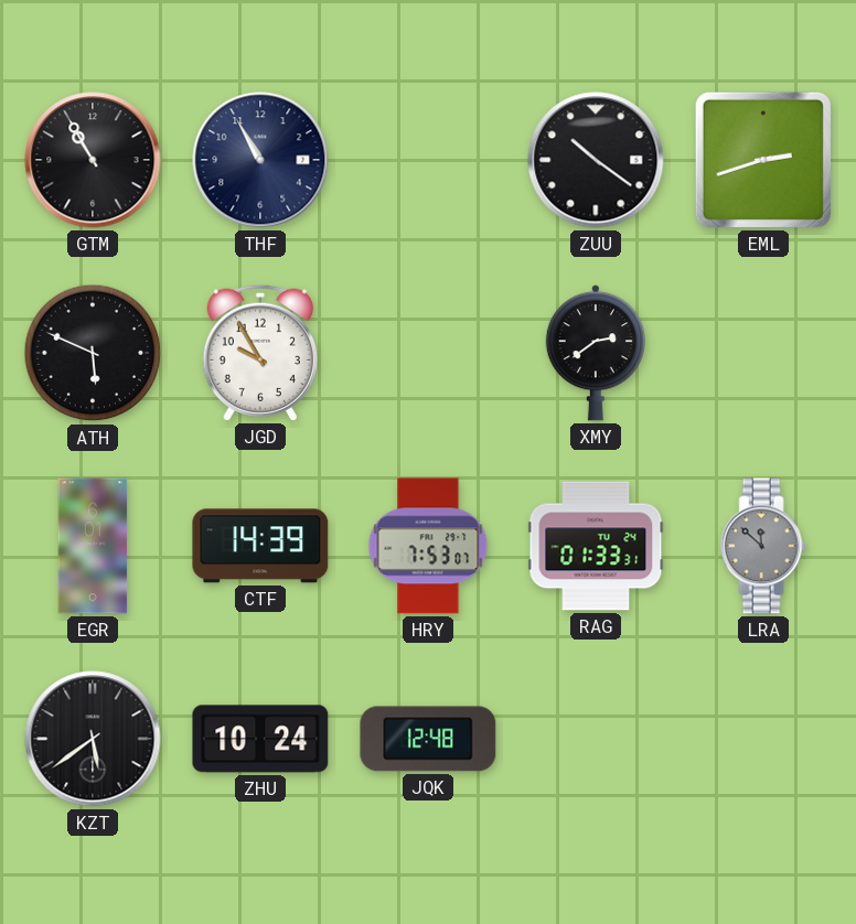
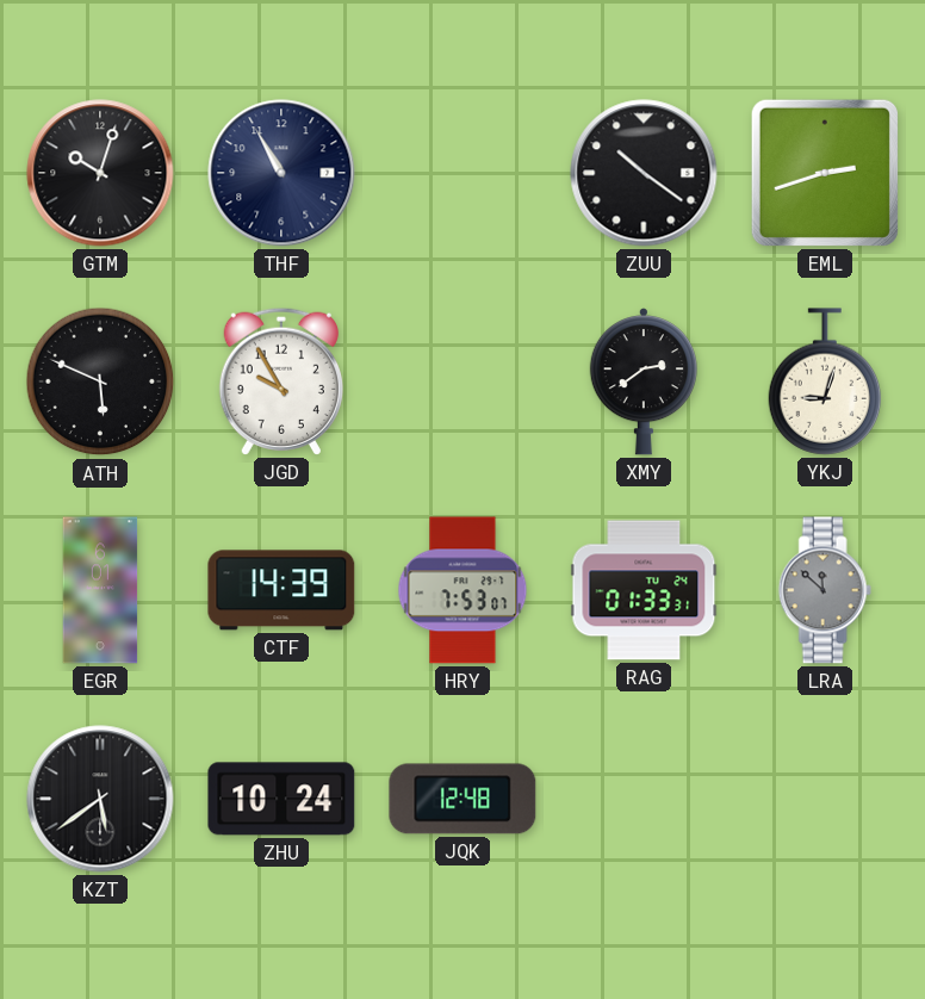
GTM: 10:55 -> 10:03 (100, 173)
YKJ: none -> 9:03 (825, 381)
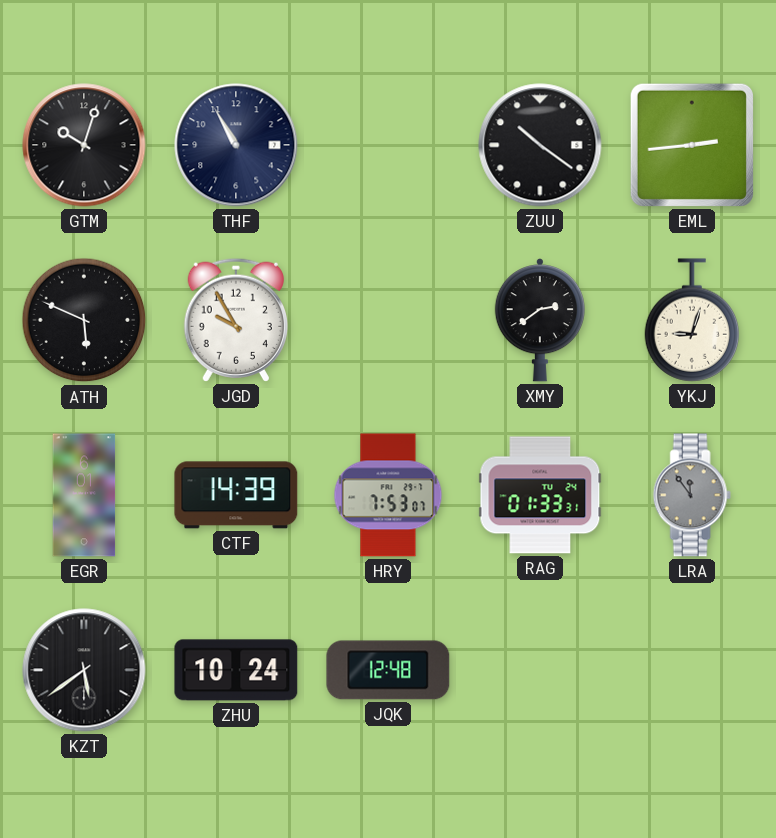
EML: 2:42 -> 2:44 (692, 145)
LRA: 11:52 -> 11:54 (692, 495)
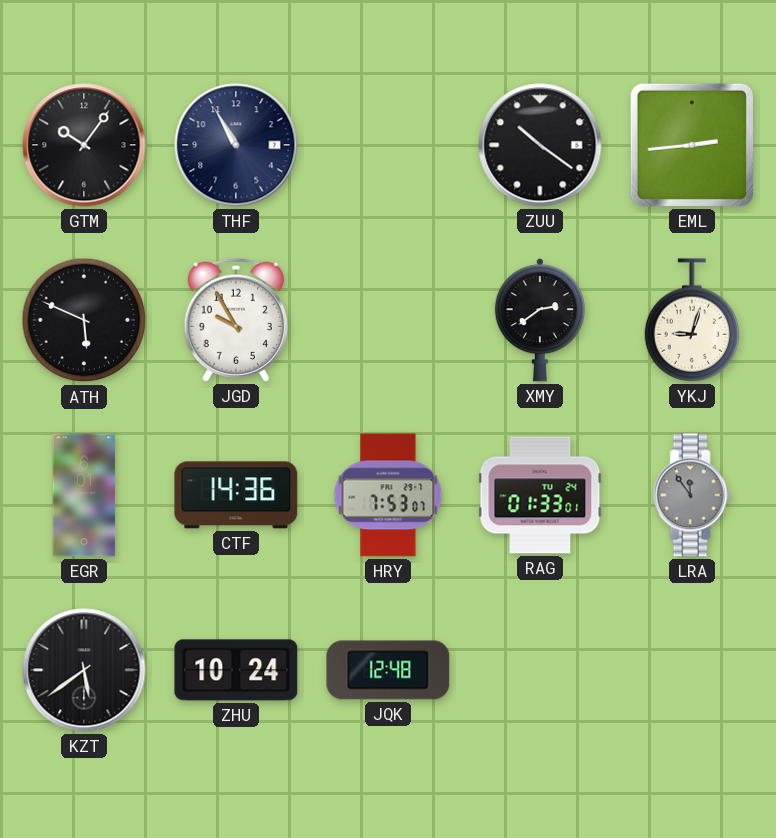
GTM: 10:03 -> 10:06 (84, 145)
CTF: 14:39 -> 14:36 (236, 495)
RAG: 01:33:31 -> 01:33:01 (540, 495)
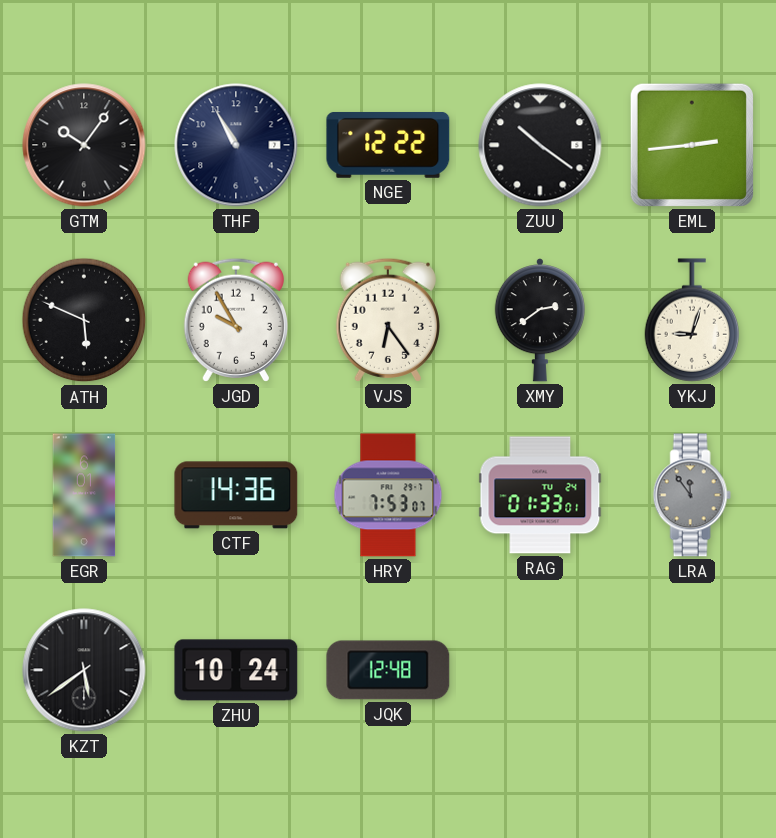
NGE: none -> 12:22 (388, 145)
VJS: none -> 6:24 (388, 320)
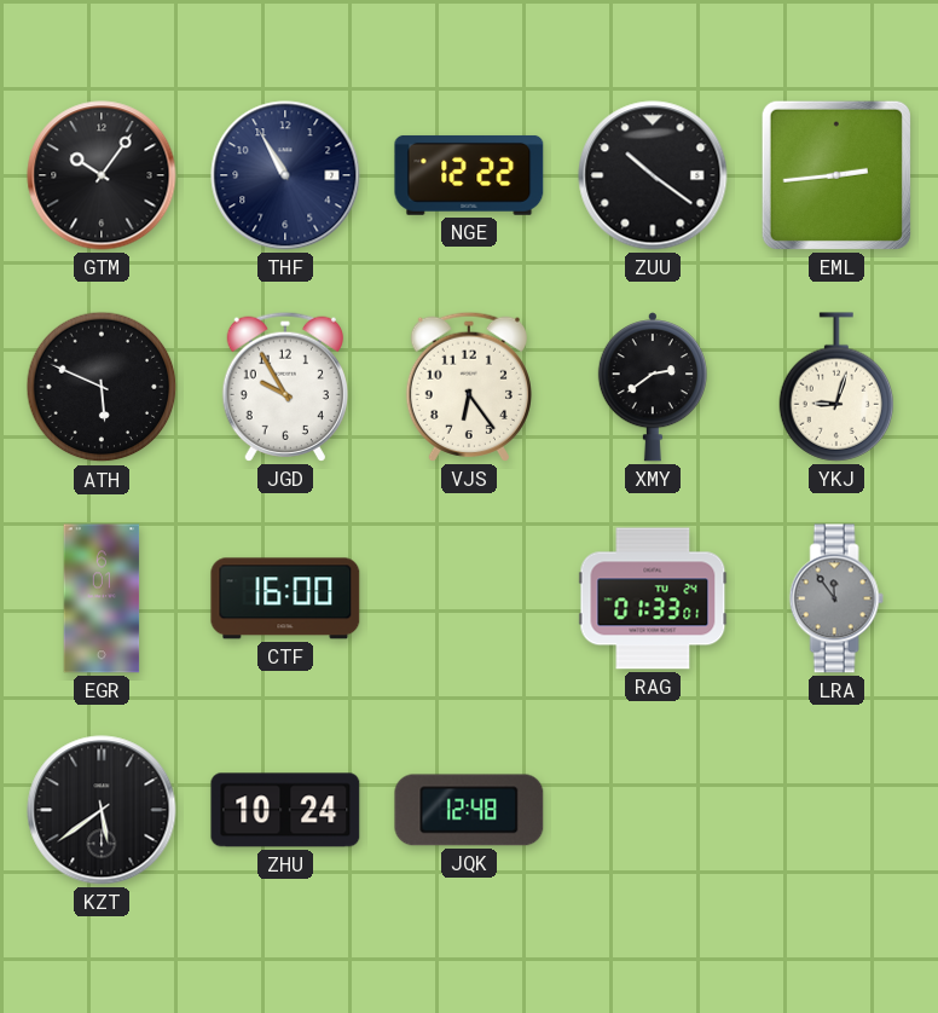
CTF: 14:36 -> 16:00 (285, 598)
HRY: 7:53 -> none (388, 495)
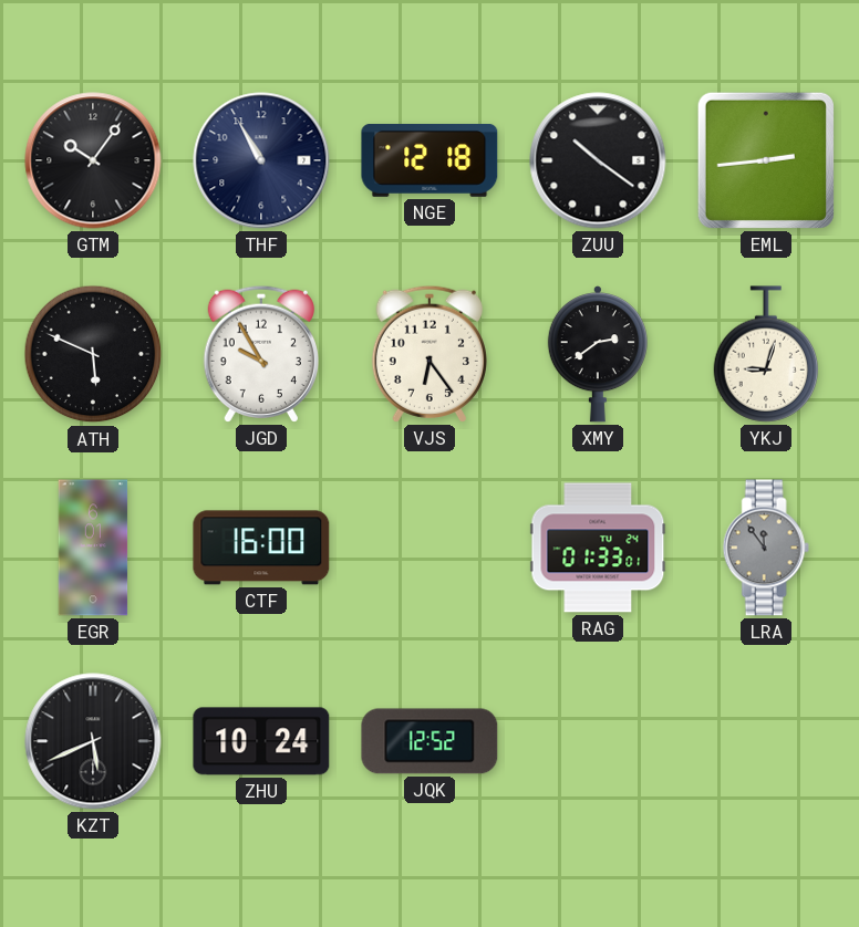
NGE: 12:22 -> 12:18 (429, 160)
KZT: 5:39 -> 5:41 (93, 741)
JQK: 12:48 -> 12:52 (429, 741)
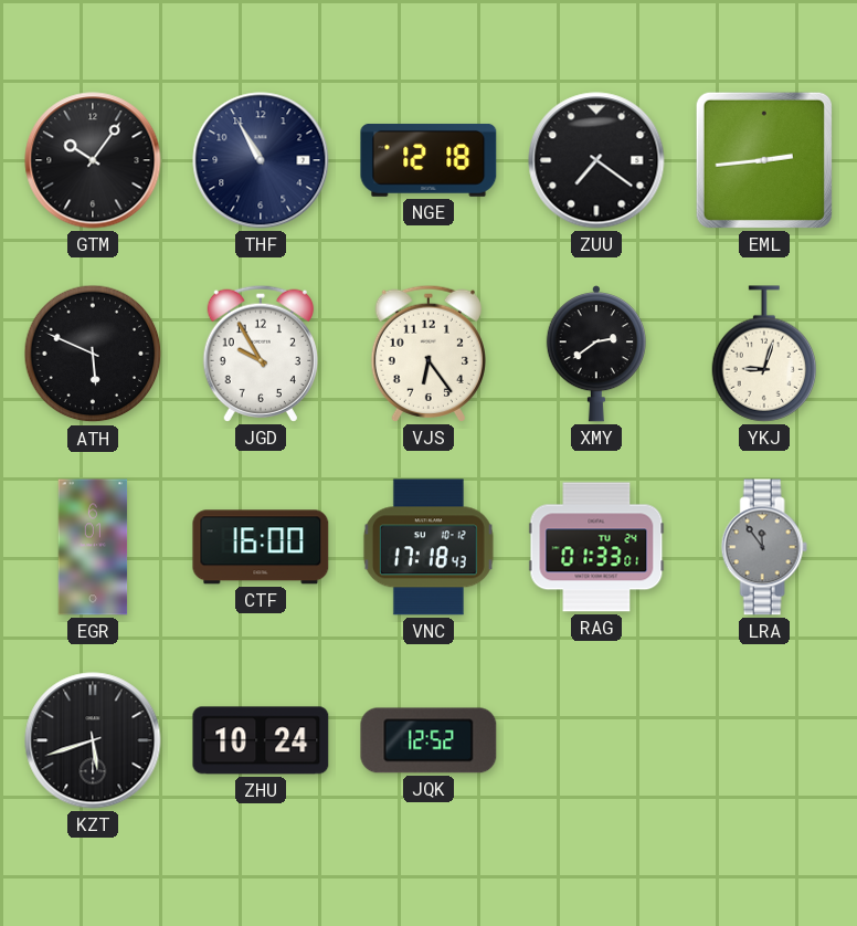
ZUU: 10:21 -> 7:21 (596, 160)
VNC: none -> 17:18 (428, 547)
KZT: 5:41 -> 5:42 (93, 740)
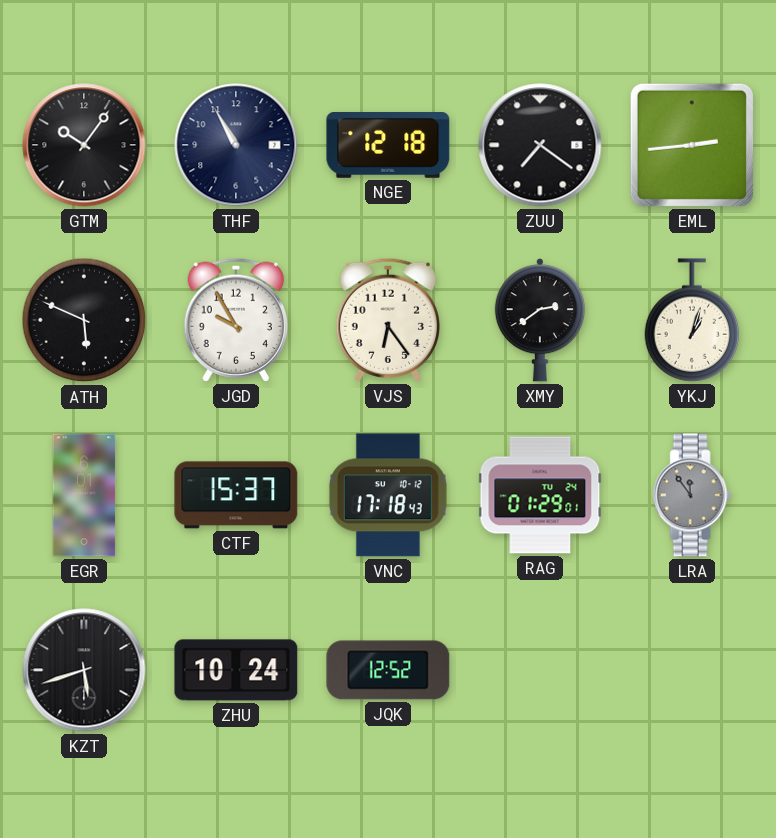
YKJ: 9:03 -> 1:03 (692, 320)
CTF: 16:00 -> 15:37 (236, 495)
RAG: 01:33 -> 01:29 (540, 495)
